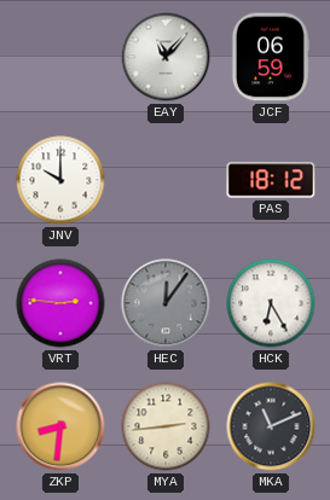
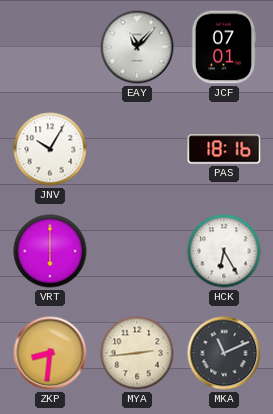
JCF: 06:59 -> 07:01 (223, 47)
JNV: 10:00 -> 10:05 (50, 149)
PAS: 18:12 -> 18:16 (224, 149)
VRT: 2:46 -> 6:00 (50, 251)
HEC: 12:06 -> none (166, 303)
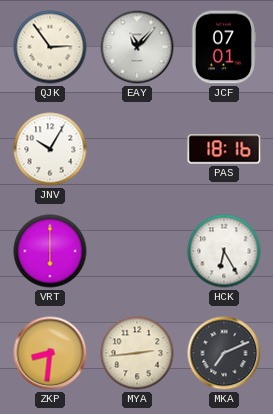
QJK: none -> 2:54 (50, 47)
MKA: 11:11 -> 7:11 (224, 353)
